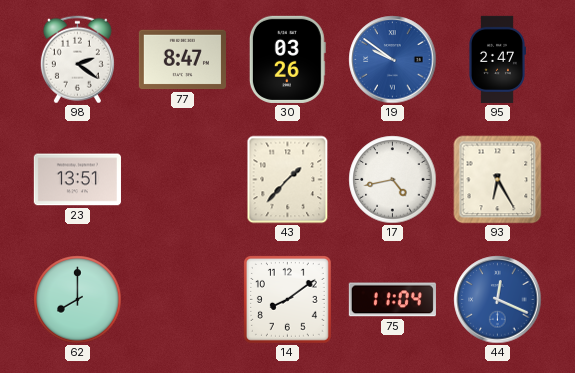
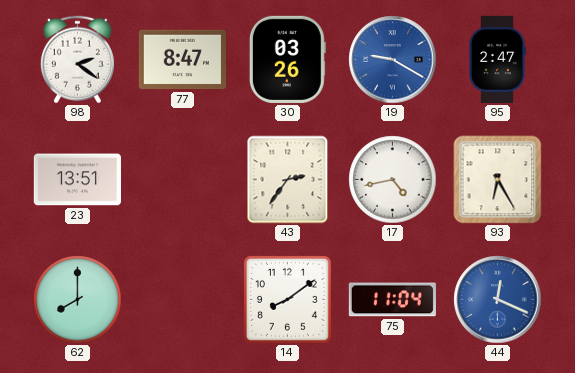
19: 9:51 -> 9:20 (393, 60)
43: 1:37 -> 2:36 (288, 180)
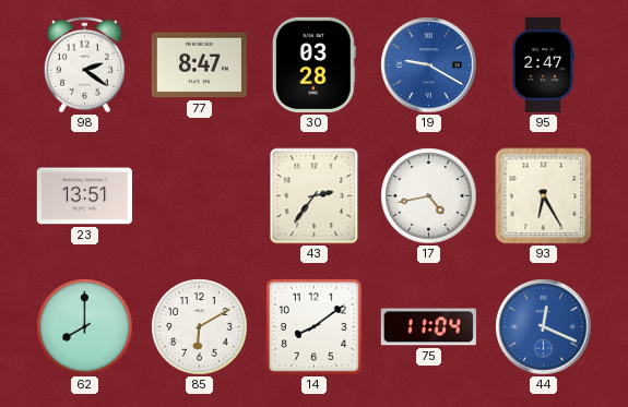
30: 03:26 -> 03:28 (313, 64)
85: none -> 6:10 (200, 327)
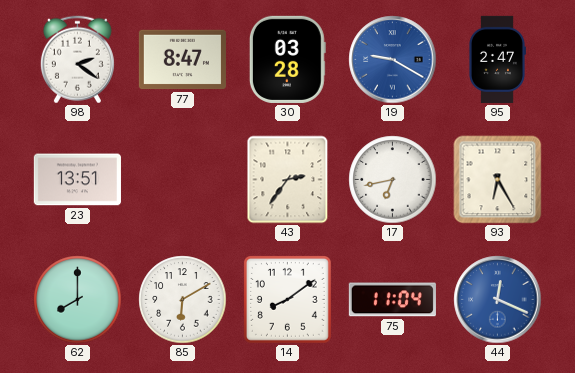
17: 4:43 -> 6:43 (393, 180)
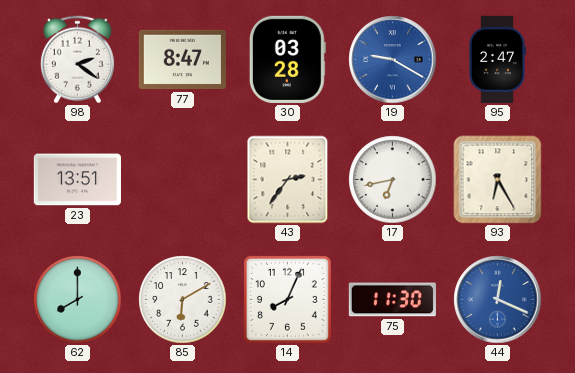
14: 8:09 -> 8:04 (287, 299)
75: 11:04 -> 11:30 (392, 300)
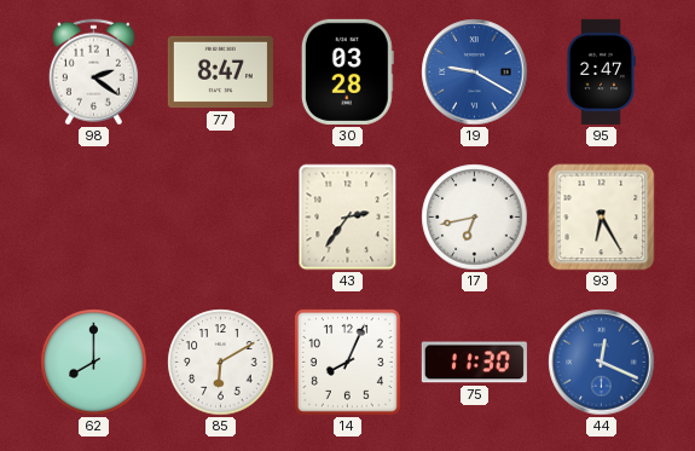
23: 13:51 -> none (77, 180)
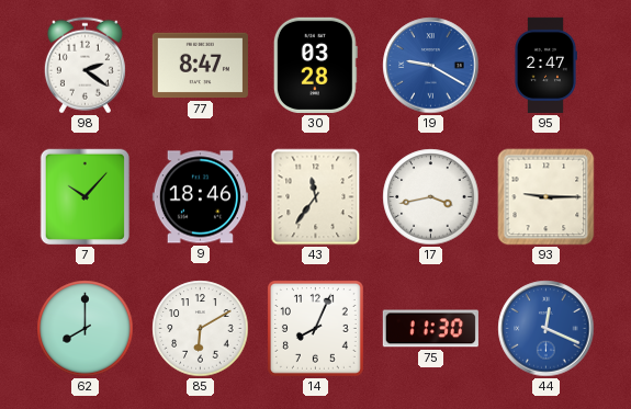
7: none -> 10:07 (86, 197)
9: none -> 18:46 (200, 197)
43: 2:36 -> 11:36 (316, 197)
17: 6:43 -> 3:43 (431, 197)
93: 6:25 -> 9:15 (547, 197)
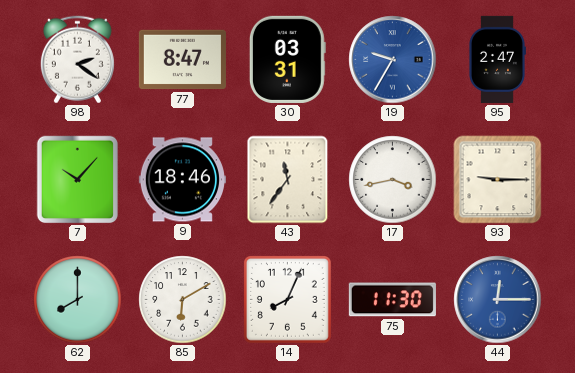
30: 03:28 -> 03:31 (287, 59)
19: 9:20 -> 9:35 (393, 60)
44: 12:19 -> 12:15 (498, 300)
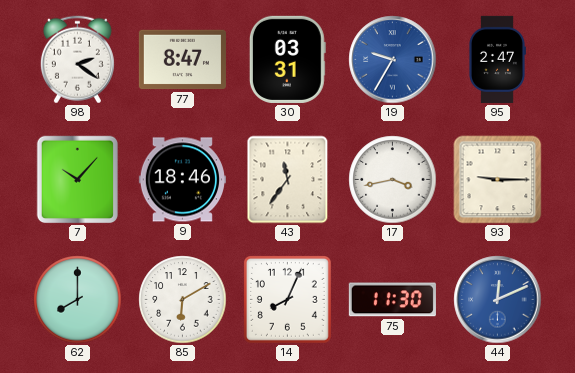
44: 12:15 -> 12:11 (498, 300)
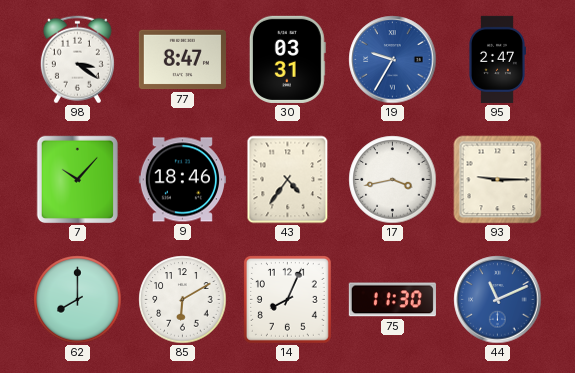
98: 2:21 -> 3:21 (77, 60)
43: 11:36 -> 4:36 (288, 180)
44: 12:11 -> 11:11 (498, 300)
